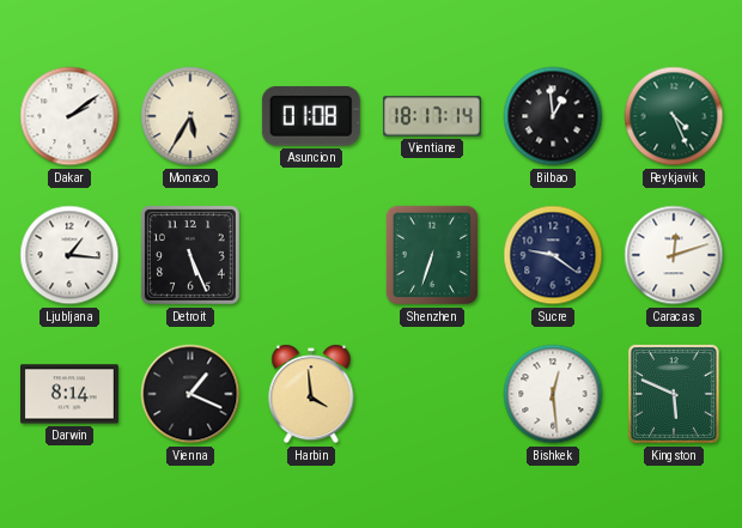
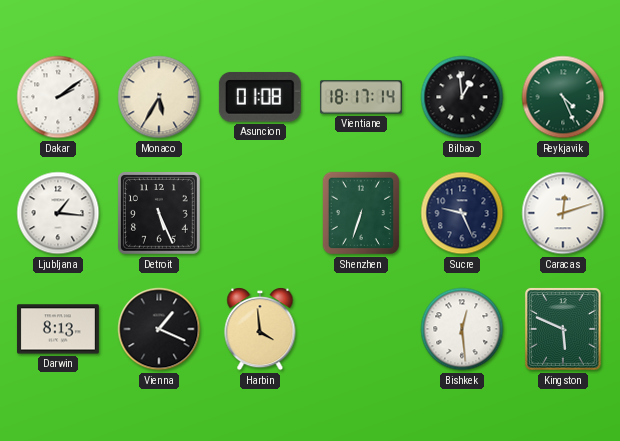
Sucre: 9:21 -> 9:26 (462, 213)
Darwin: 8:14 -> 8:13 (58, 329)
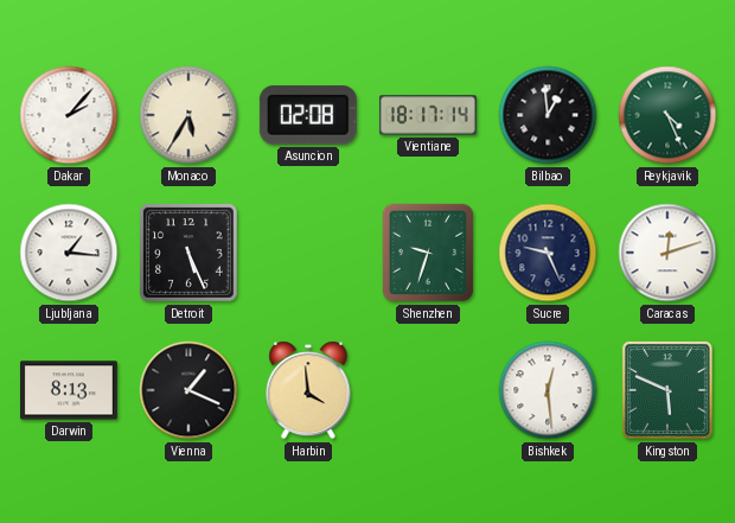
Dakar: 2:09 -> 2:07 (69, 115)
Asuncion: 01:08 -> 02:08 (308, 115)
Shenzhen: 6:33 -> 9:33 (428, 253)
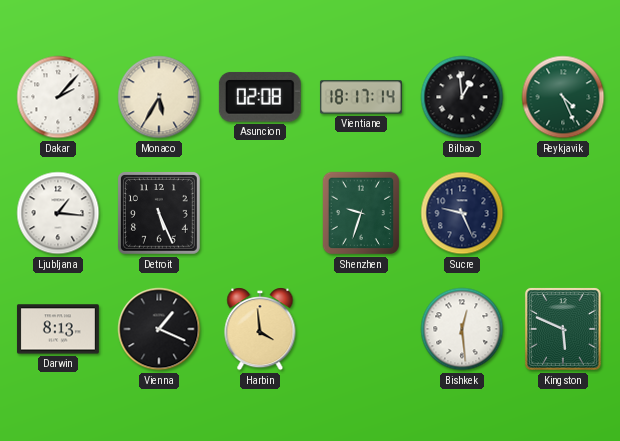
Caracas: 12:12 -> none (667, 253)
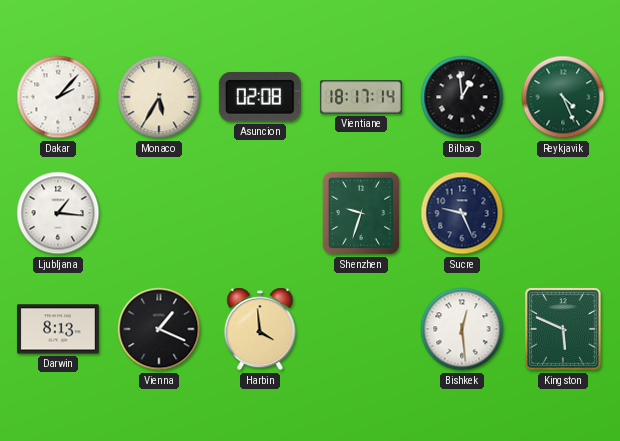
Detroit: 5:26 -> none (159, 213)
